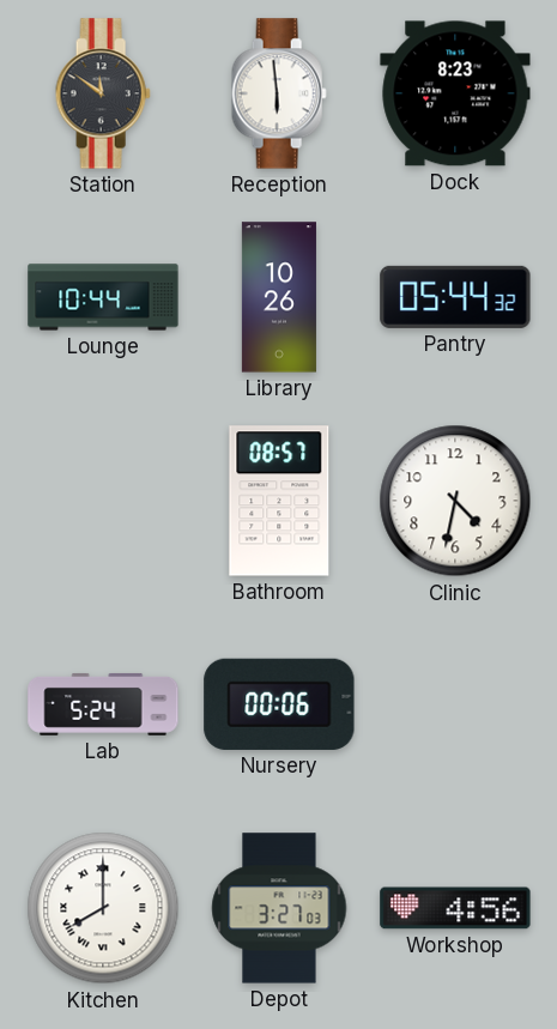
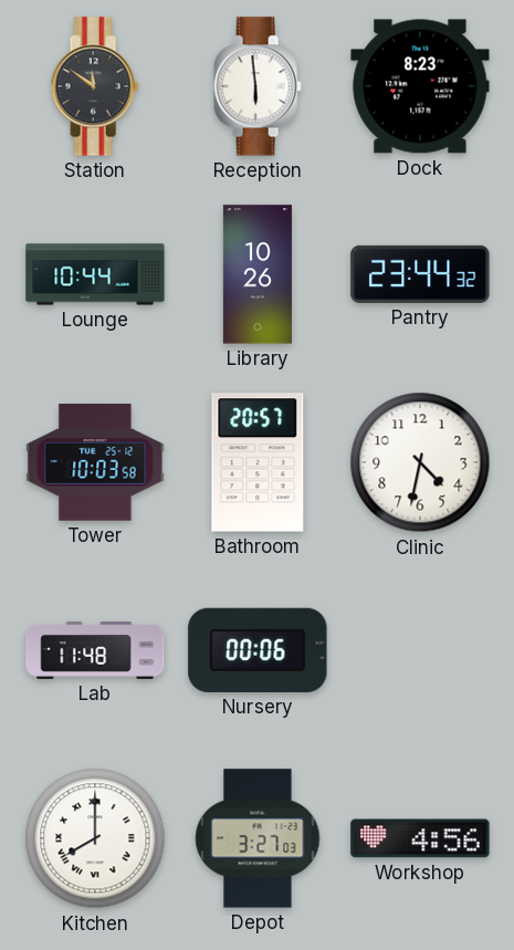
Pantry: 05:44 -> 23:44 (420, 274)
Tower: none -> 10:03 (95, 462)
Bathroom: 08:57 -> 20:57 (258, 462)
Lab: 5:24 -> 11:48 (95, 650)
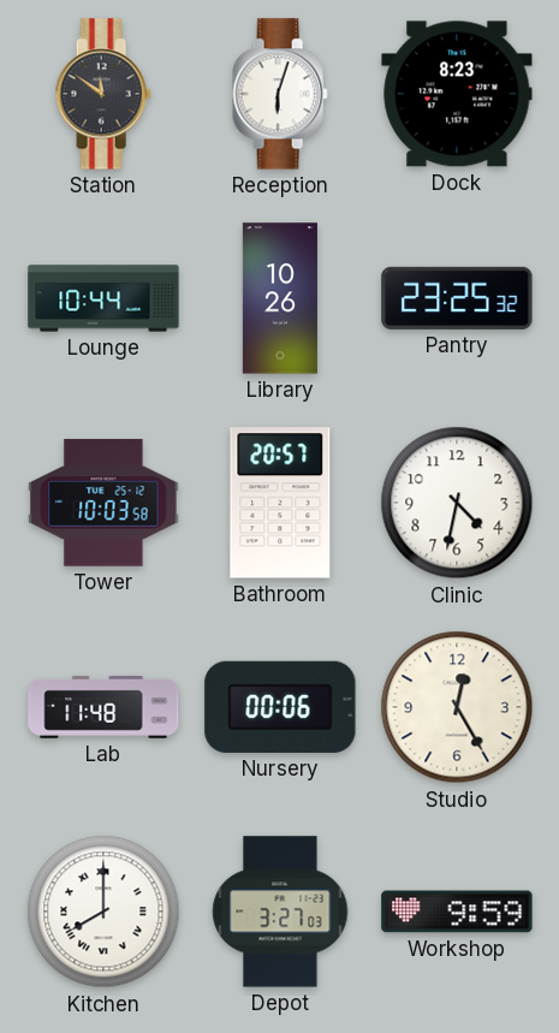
Reception: 5:59 -> 6:03 (280, 94)
Pantry: 23:44 -> 23:25 (457, 298)
Studio: none -> 12:25 (457, 707)
Workshop: 4:56 -> 9:59 (457, 912)
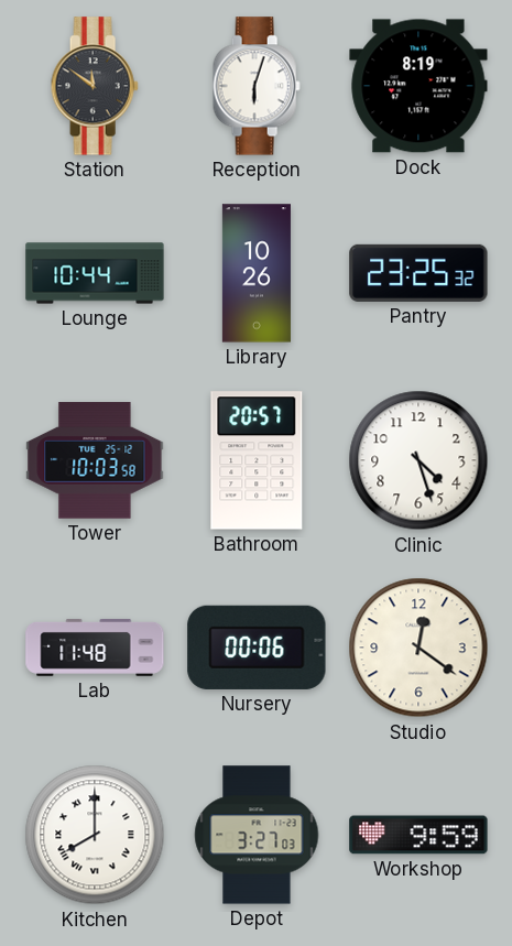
Dock: 8:23 -> 8:19 (418, 86)
Clinic: 4:32 -> 4:27 (418, 460)
Studio: 12:25 -> 12:21 (418, 648)
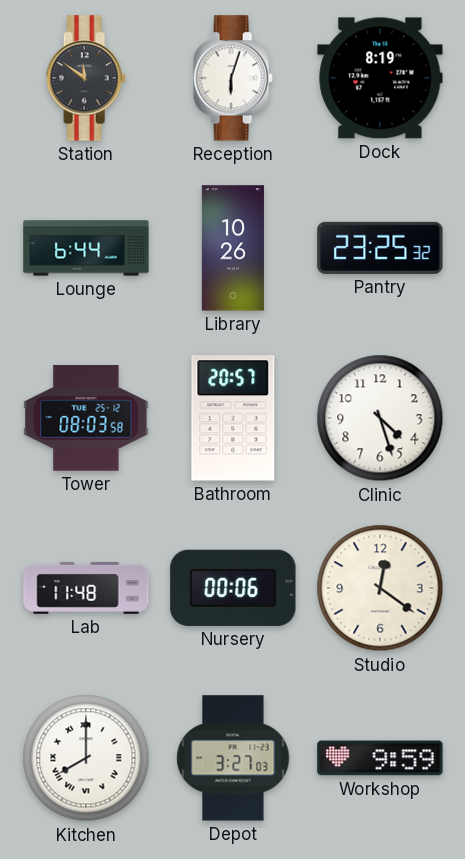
Lounge: 10:44 -> 6:44 (86, 248)
Tower: 10:03 -> 08:03 (86, 418)
